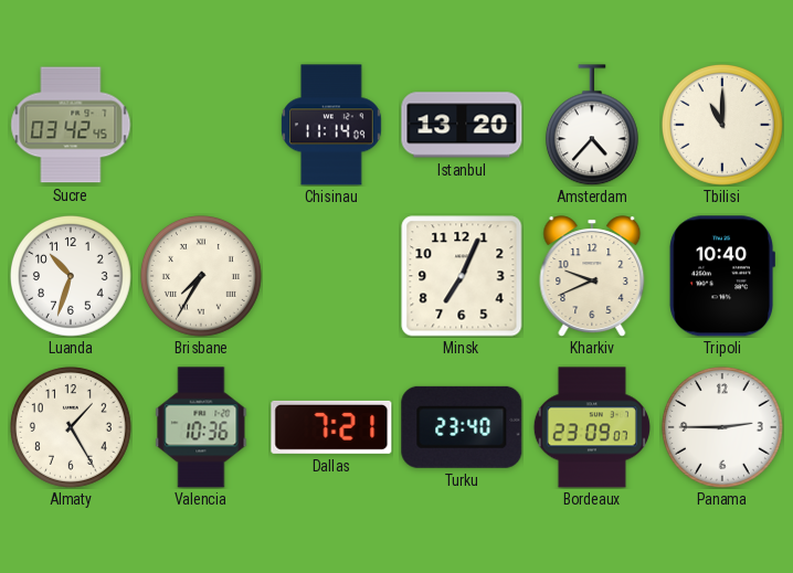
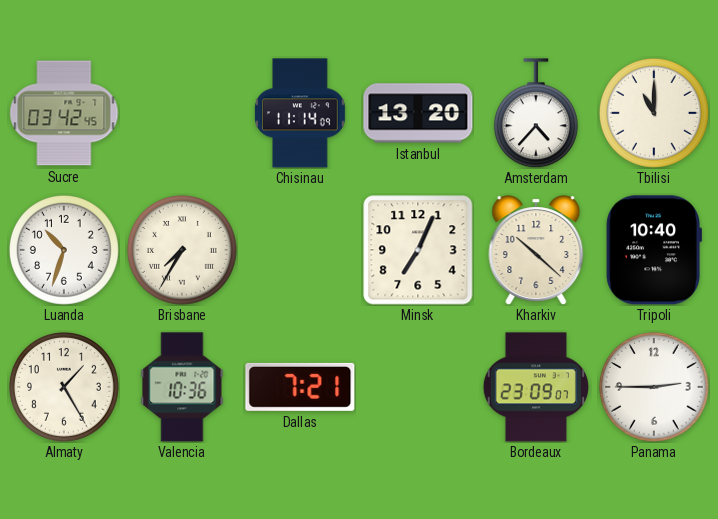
Kharkiv: 9:41 -> 10:22 (536, 250)
Turku: 23:40 -> none (462, 427)
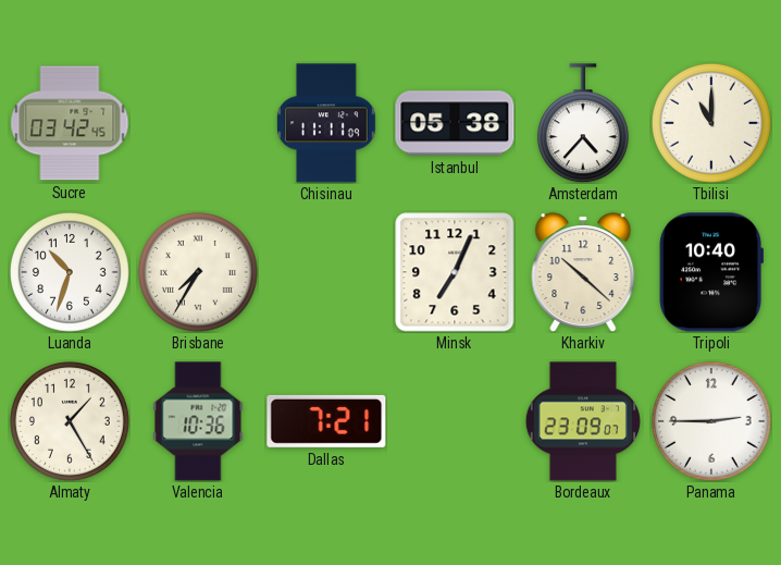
Chisinau: 11:14 -> 11:11 (327, 123)
Istanbul: 13:20 -> 05:38 (455, 123)
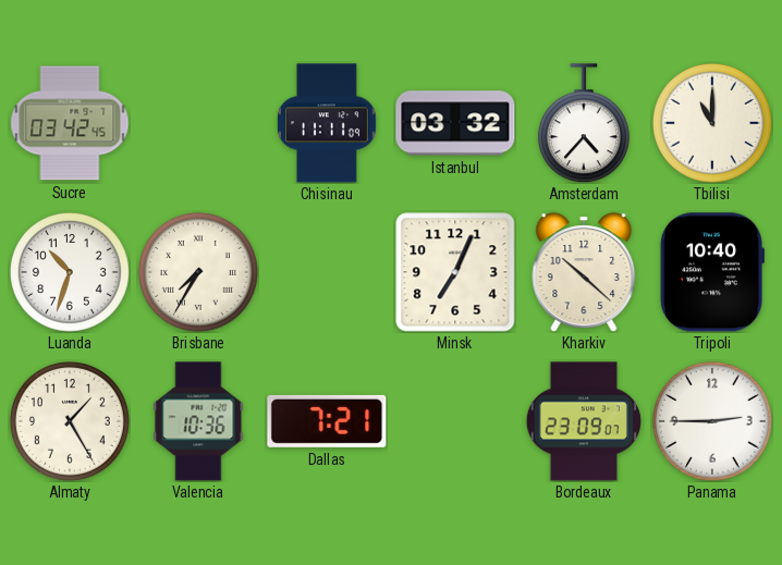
Istanbul: 05:38 -> 03:32 (455, 123)
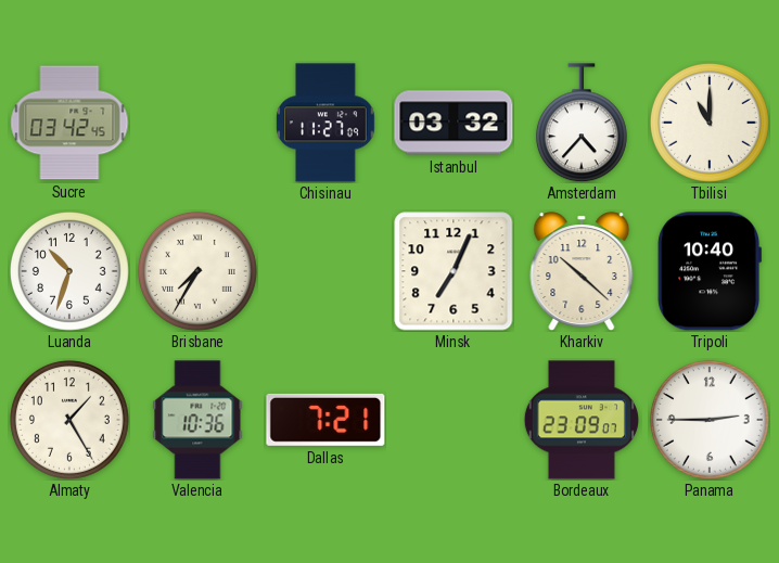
Chisinau: 11:11 -> 11:27 (327, 123)
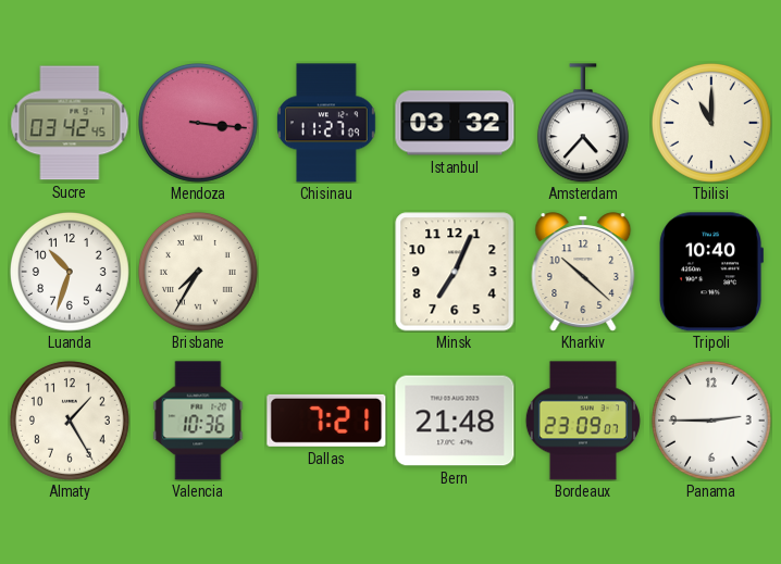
Mendoza: none -> 3:16 (198, 123)
Bern: none -> 21:48 (455, 421)
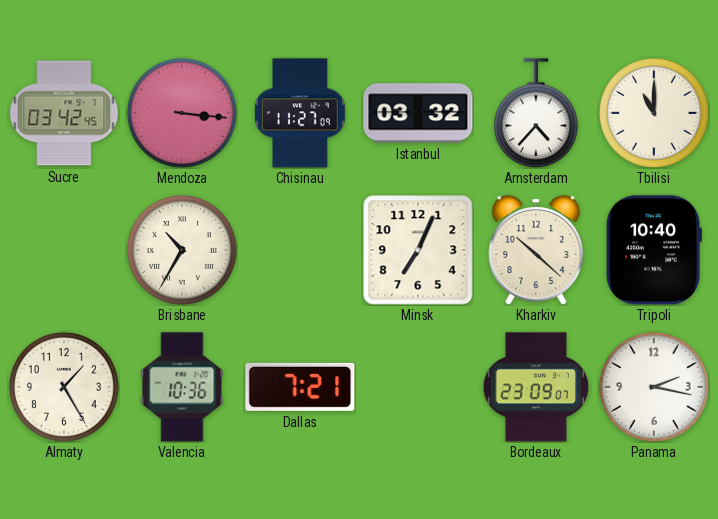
Luanda: 10:33 -> none (70, 272)
Brisbane: 7:35 -> 10:35 (182, 250)
Bern: 21:48 -> none (455, 421)
Panama: 2:45 -> 2:17 (654, 387)
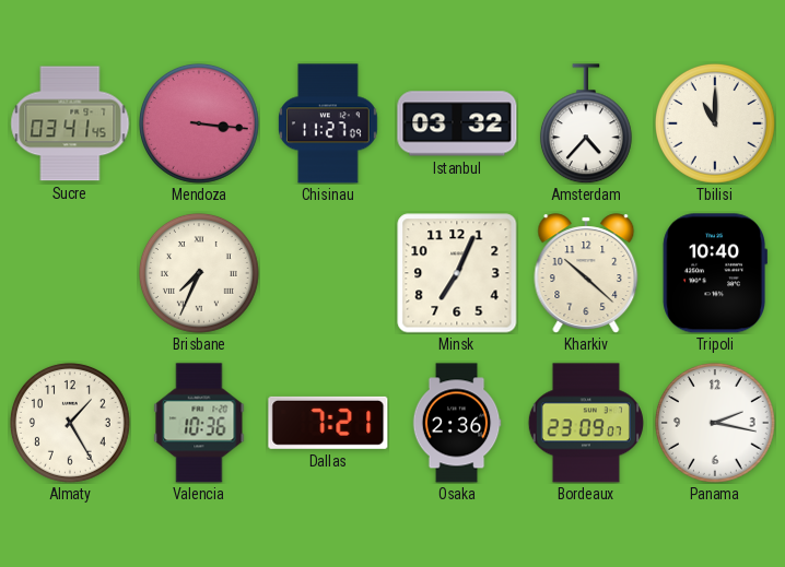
Sucre: 03:42 -> 03:41 (70, 123)
Brisbane: 10:35 -> 7:34 (199, 273)
Osaka: none -> 2:36 (457, 423)
